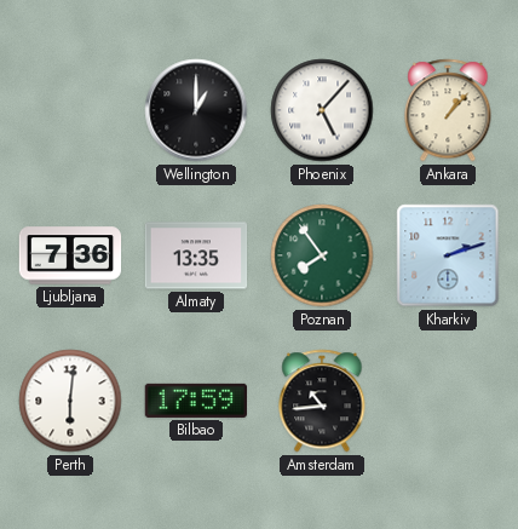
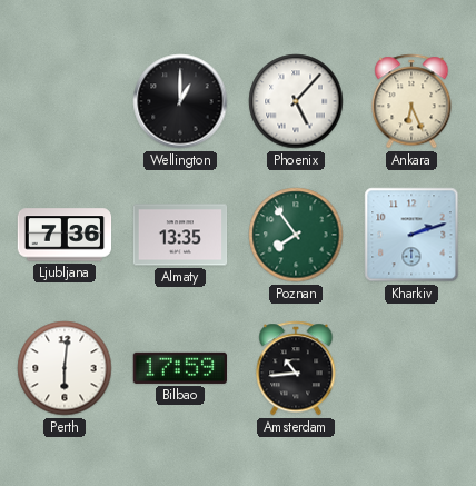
Ankara: 1:07 -> 6:26 (411, 101)
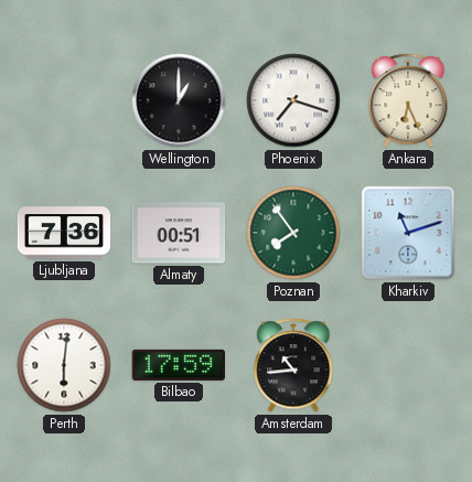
Phoenix: 5:07 -> 7:18 (293, 100)
Almaty: 13:35 -> 00:51 (179, 233)
Kharkiv: 2:12 -> 11:12 (408, 233)
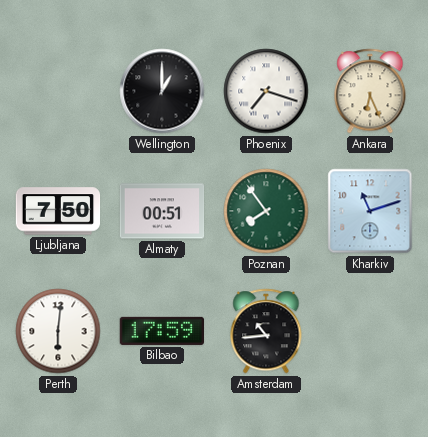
Ljubljana: 7:36 -> 7:50 (58, 211)
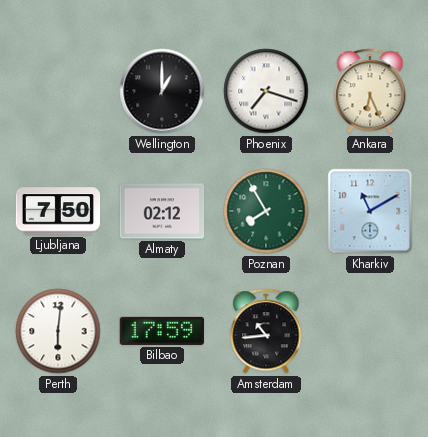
Almaty: 00:51 -> 02:12 (162, 211)
Poznan: 7:54 -> 7:55 (266, 211)
Kharkiv: 11:12 -> 11:10 (370, 211)
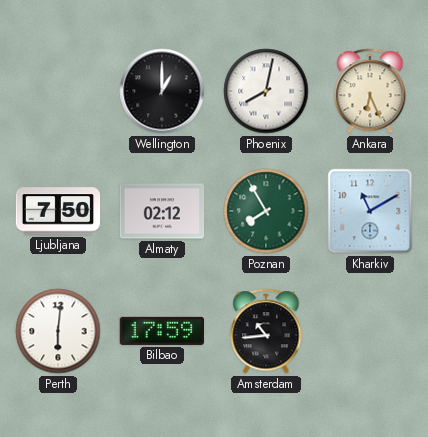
Phoenix: 7:18 -> 8:02 (266, 91)
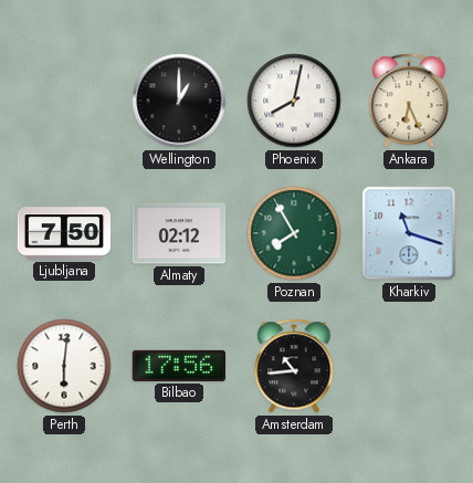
Kharkiv: 11:10 -> 11:18 (409, 233)
Bilbao: 17:59 -> 17:56 (179, 366)
